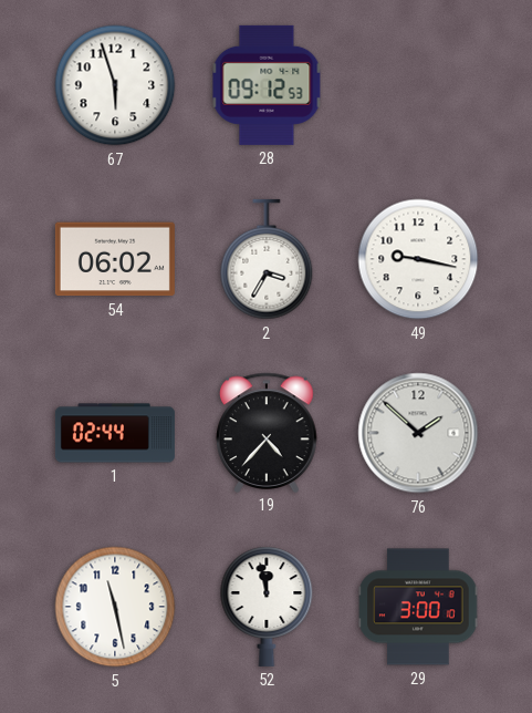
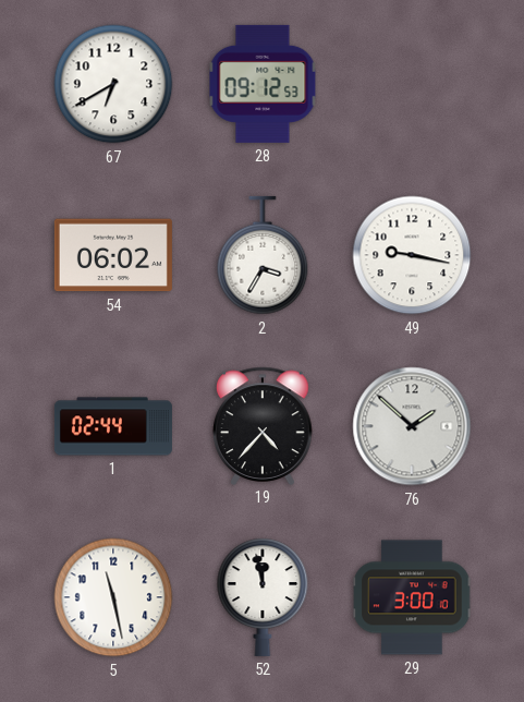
67: 5:57 -> 6:40 (113, 84)
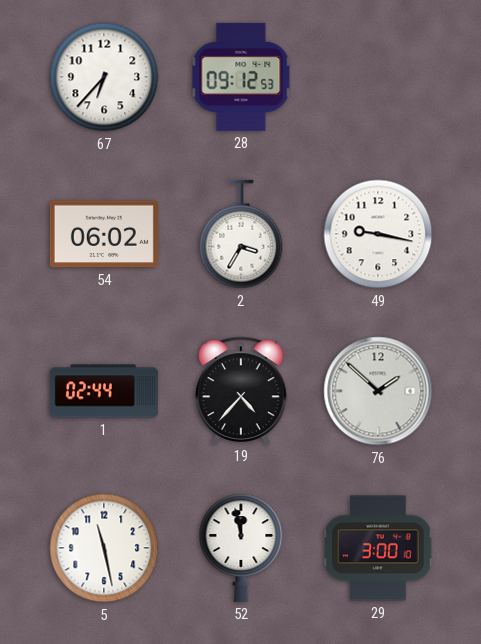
67: 6:40 -> 6:37 (104, 77)
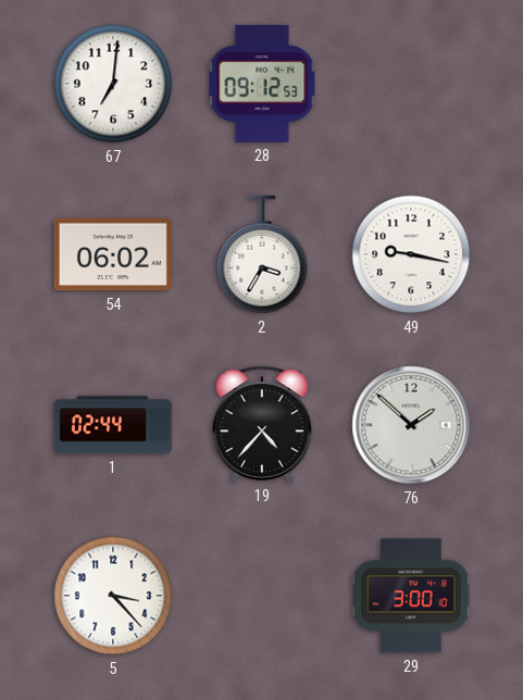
67: 6:37 -> 7:01 (113, 84)
5: 11:28 -> 3:23 (113, 596)
52: 11:58 -> none (241, 548)
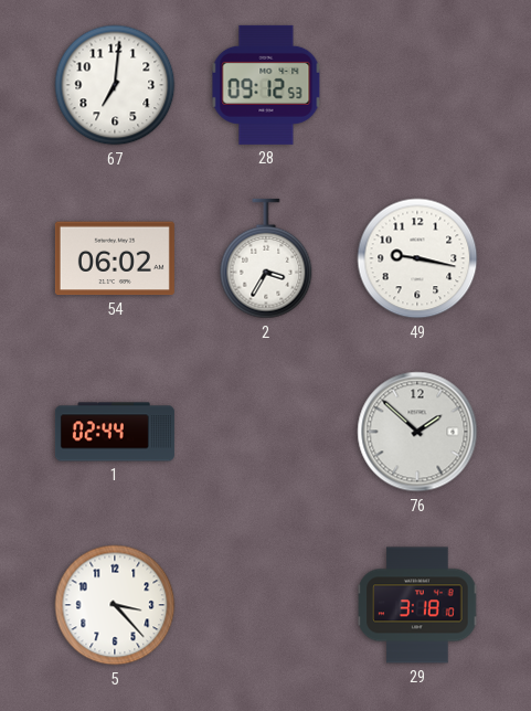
19: 4:37 -> none (262, 424)
29: 3:00 -> 3:18 (417, 605)
